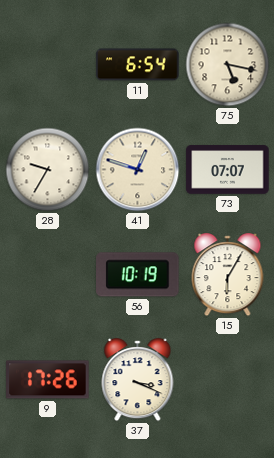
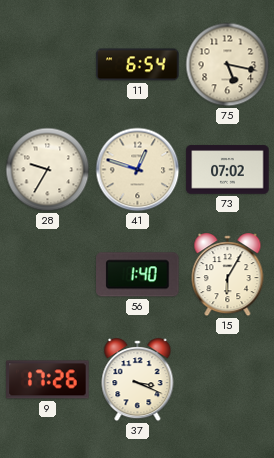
73: 07:07 -> 07:02 (228, 170)
56: 10:19 -> 1:40 (138, 275)
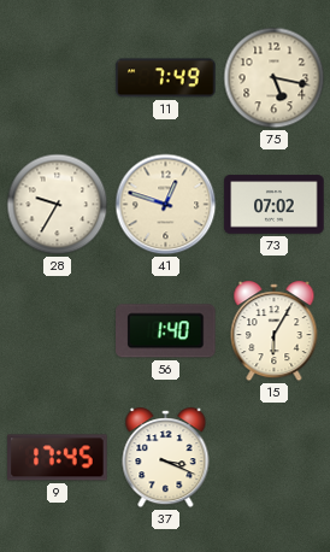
11: 6:54 -> 7:49 (166, 78)
9: 17:26 -> 17:45 (58, 458)
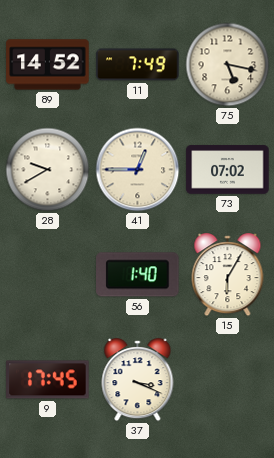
89: none -> 14:52 (48, 65)
28: 9:35 -> 9:40 (48, 170)
41: 12:48 -> 12:45 (138, 170)
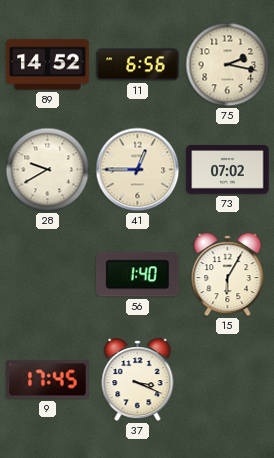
11: 7:49 -> 6:56 (138, 65)
75: 5:17 -> 2:17 (228, 65)
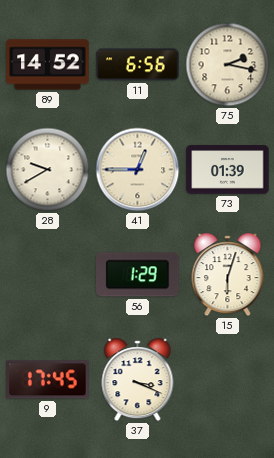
73: 07:02 -> 01:39 (228, 170)
56: 1:40 -> 1:29 (138, 275)
15: 6:05 -> 6:03 (228, 275)
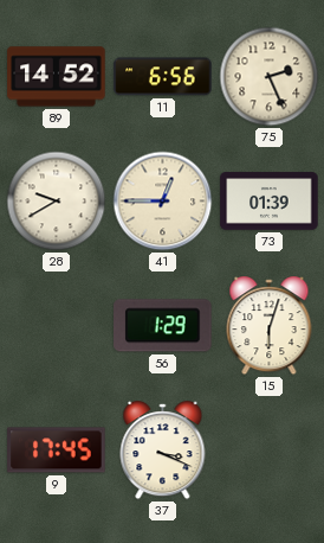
75: 2:17 -> 2:26 (270, 77)
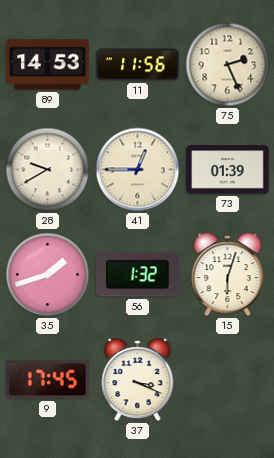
89: 14:52 -> 14:53 (48, 65)
11: 6:56 -> 11:56 (138, 65)
35: none -> 1:42 (48, 275)
56: 1:29 -> 1:32 (138, 275)
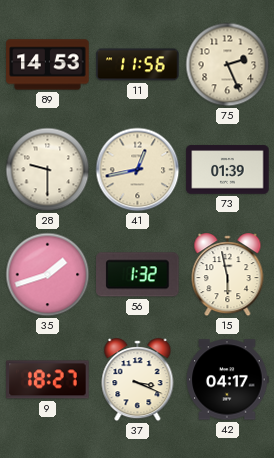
28: 9:40 -> 9:30 (48, 170)
41: 12:45 -> 12:43 (138, 170)
15: 6:03 -> 5:58 (228, 275)
9: 17:45 -> 18:27 (48, 380)
42: none -> 04:17 (227, 380)
